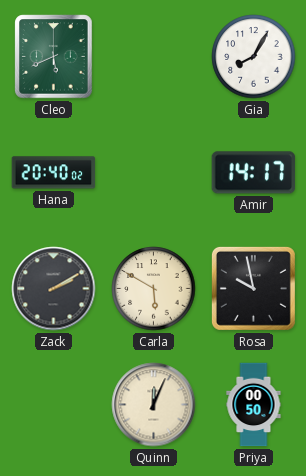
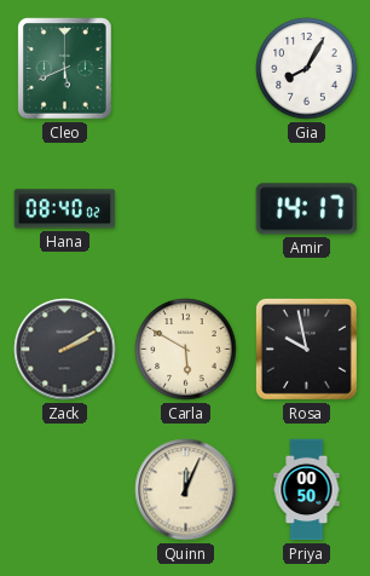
Hana: 20:40 -> 08:40 (65, 209)
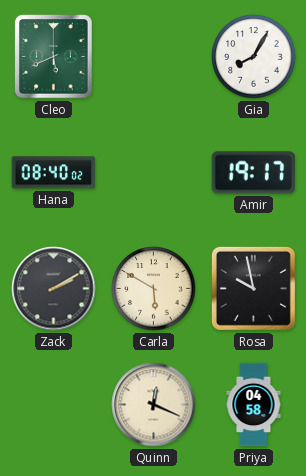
Amir: 14:17 -> 19:17 (254, 173)
Quinn: 12:04 -> 12:19 (154, 405)
Priya: 00:50 -> 04:58 (254, 405)
